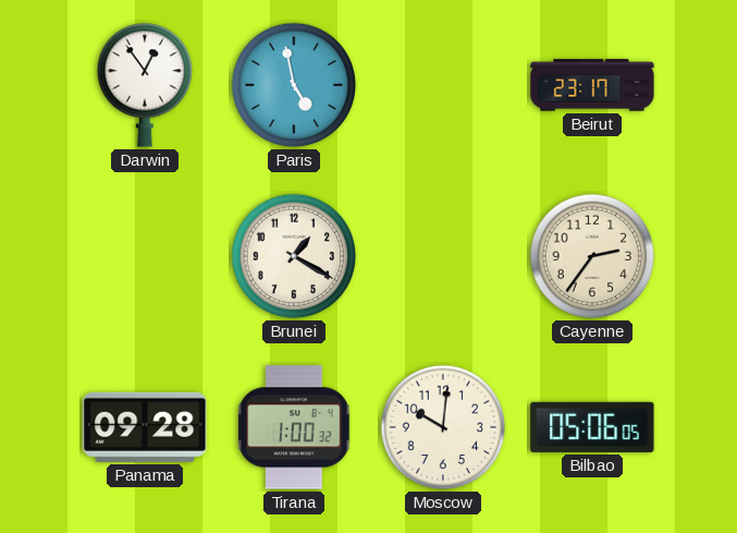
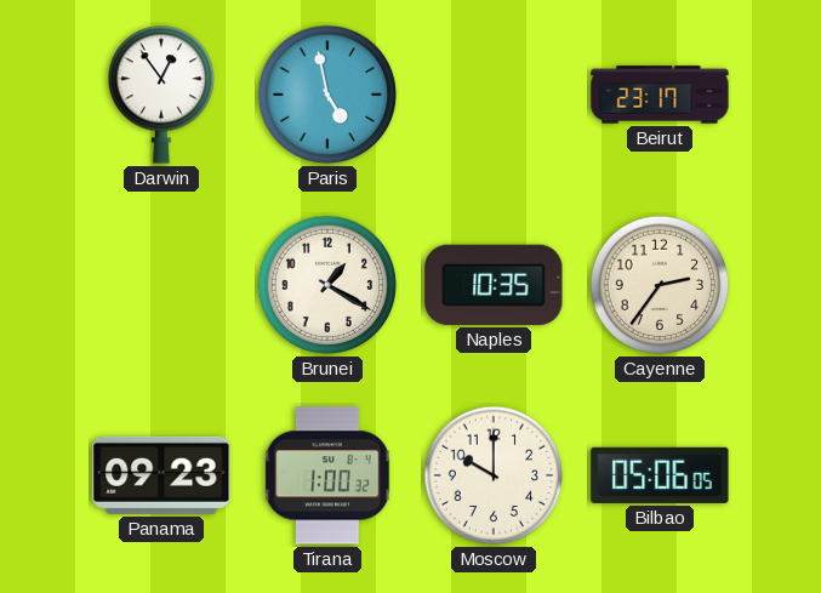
Naples: none -> 10:35 (494, 285)
Panama: 09:28 -> 09:23 (161, 475)
Moscow: 10:01 -> 10:00 (494, 475)
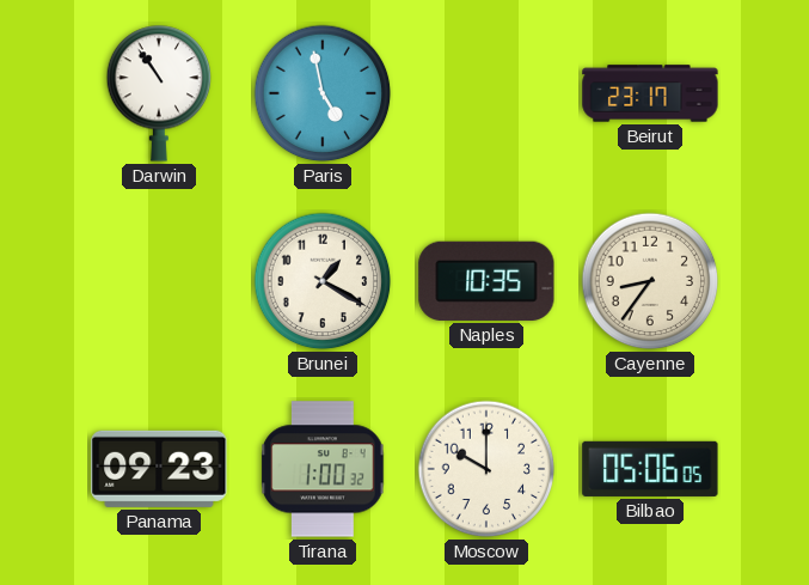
Darwin: 12:54 -> 10:54 (159, 93)
Cayenne: 2:36 -> 8:36 (650, 281)
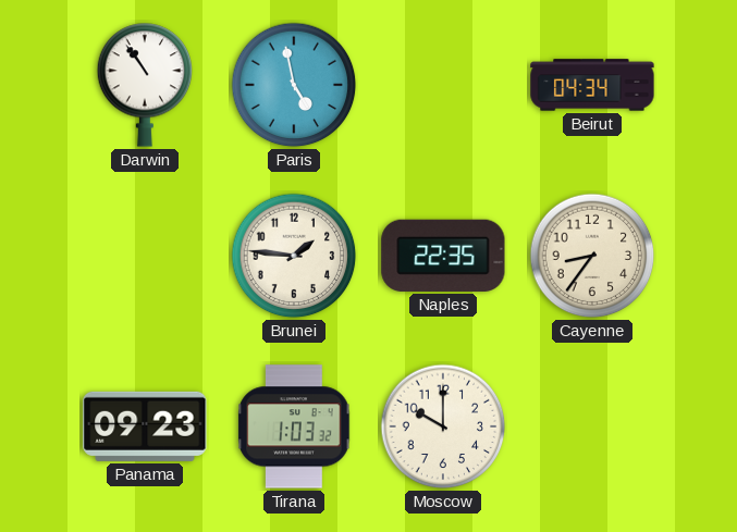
Beirut: 23:17 -> 04:34 (592, 85)
Brunei: 1:20 -> 1:46 (294, 256)
Naples: 10:35 -> 22:35 (443, 256)
Tirana: 1:00 -> 1:03 (294, 426)
Bilbao: 05:06 -> none (650, 469)
